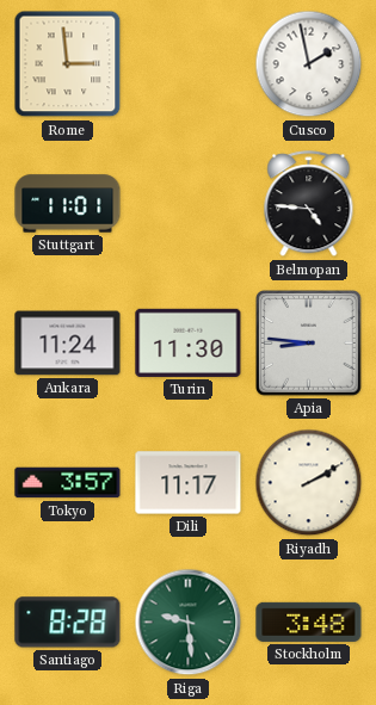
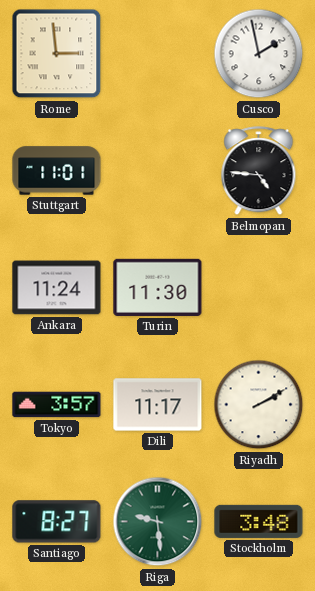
Apia: 8:46 -> none (309, 344)
Santiago: 8:28 -> 8:27 (57, 522)
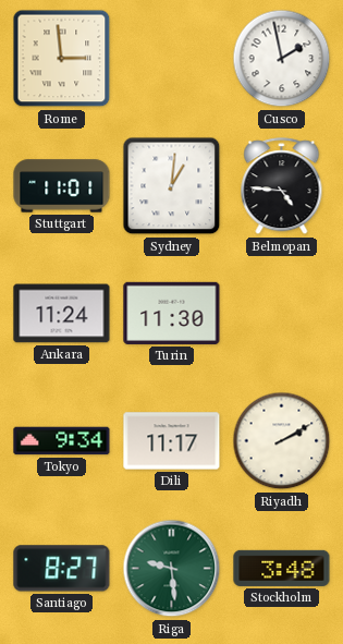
Sydney: none -> 1:01 (172, 186)
Tokyo: 3:57 -> 9:34 (62, 441)
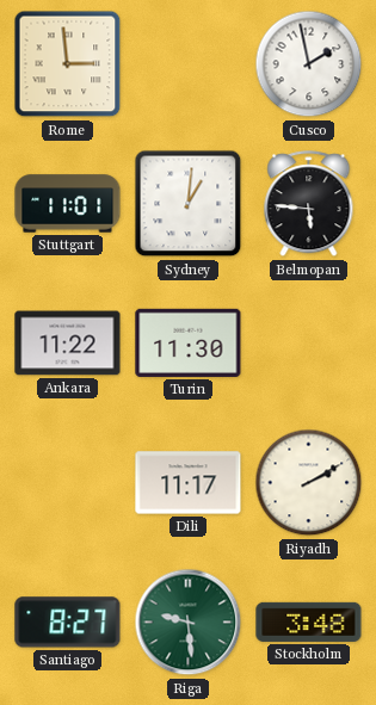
Belmopan: 4:46 -> 5:46 (309, 204)
Ankara: 11:24 -> 11:22 (68, 344)
Tokyo: 9:34 -> none (62, 441)
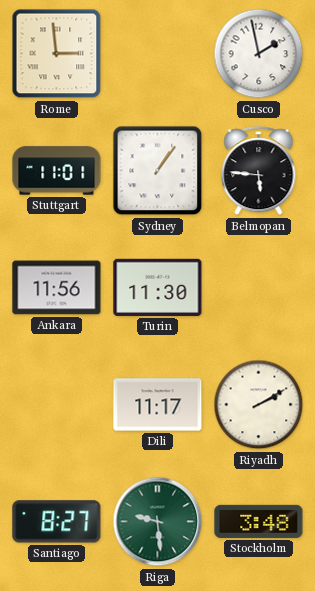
Sydney: 1:01 -> 1:06 (158, 171)
Ankara: 11:22 -> 11:56 (57, 288)
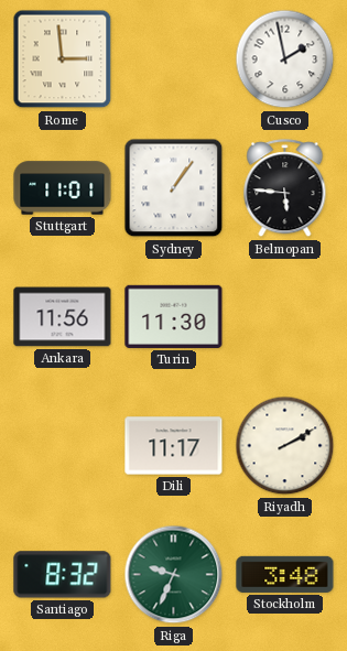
Santiago: 8:27 -> 8:32 (63, 575)
Riga: 9:29 -> 9:34 (174, 575)
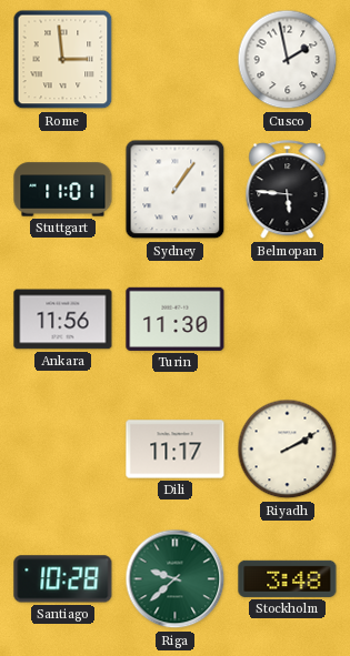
Santiago: 8:32 -> 10:28 (63, 579)
Riga: 9:34 -> 9:38 (176, 579)
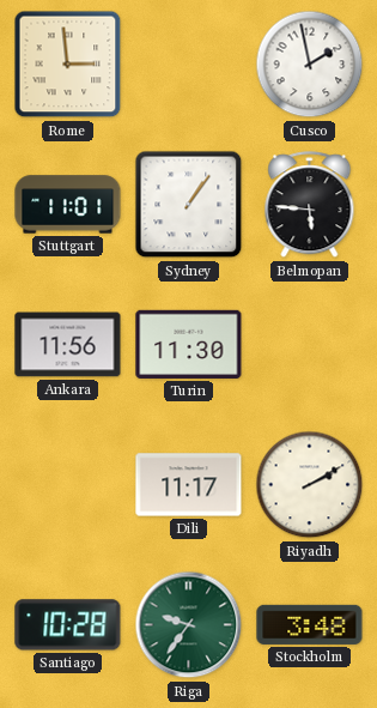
Riga: 9:38 -> 9:36 (189, 625)
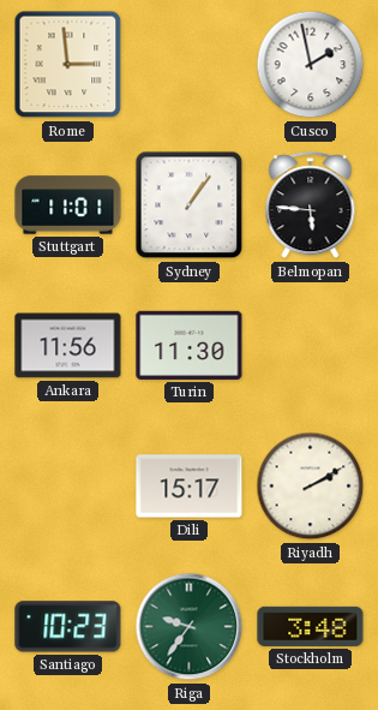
Dili: 11:17 -> 15:17 (190, 487)
Santiago: 10:28 -> 10:23 (68, 627)
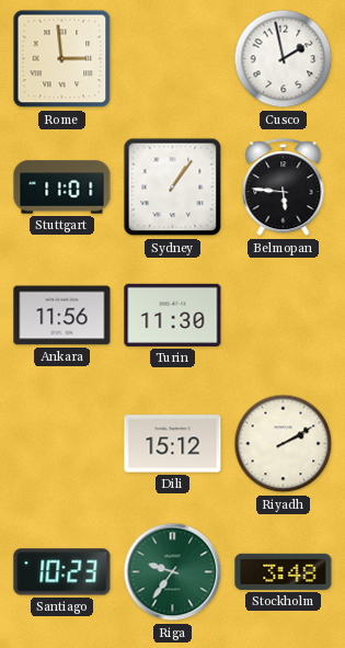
Dili: 15:17 -> 15:12 (173, 444)
